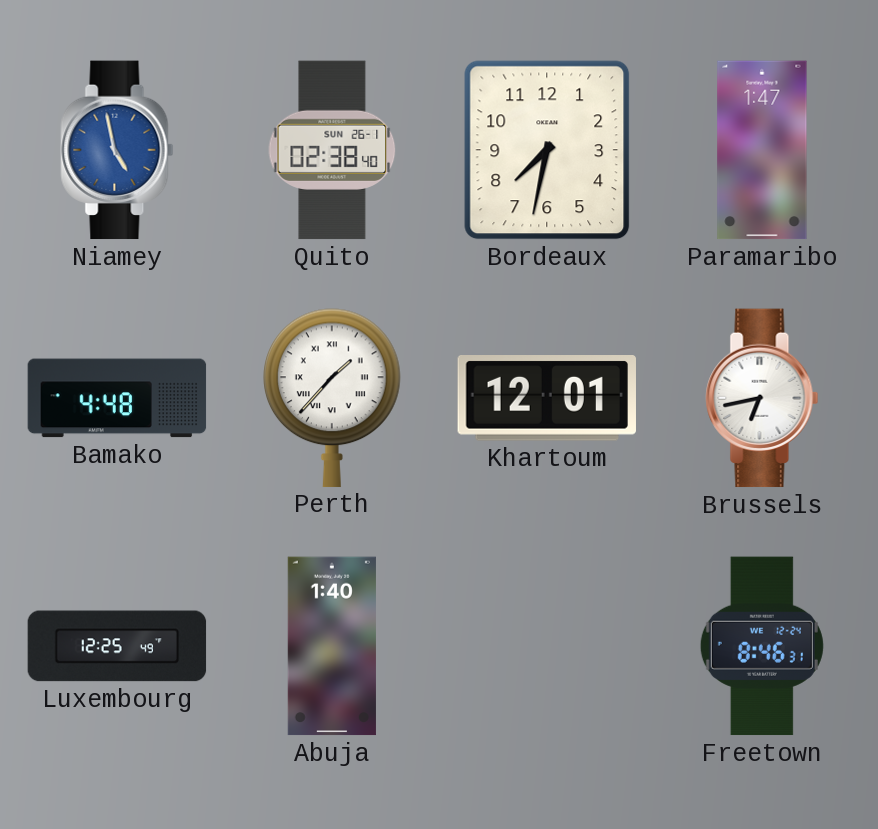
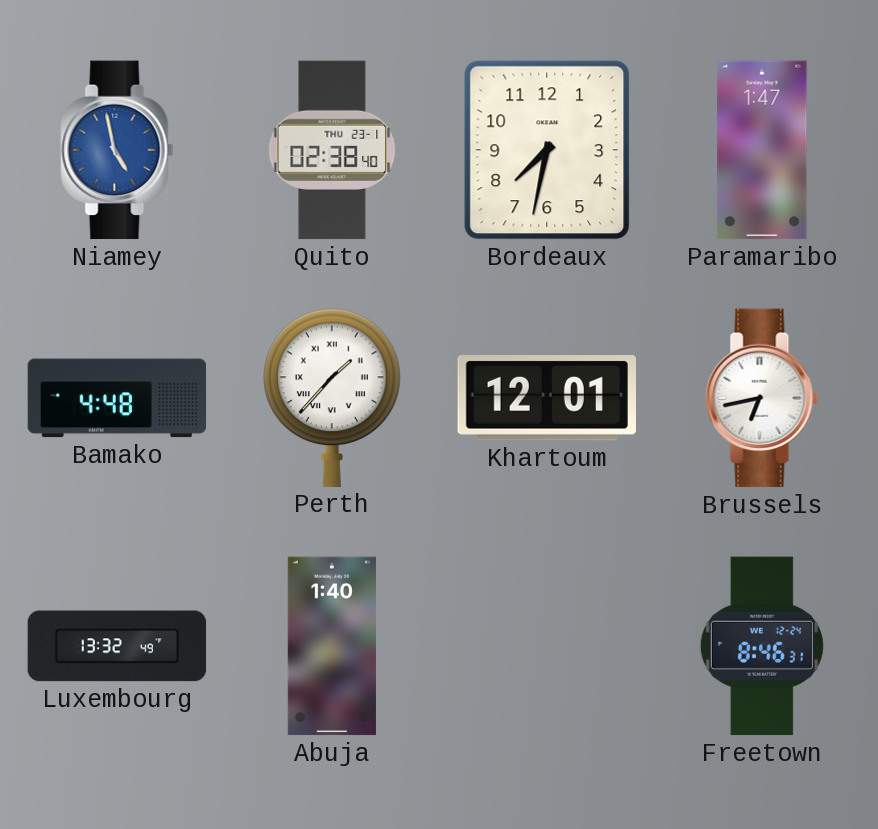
Quito date: SUN 26-1 -> THU 23-1 (332, 150)
Luxembourg: 12:25 -> 13:32 (117, 646)
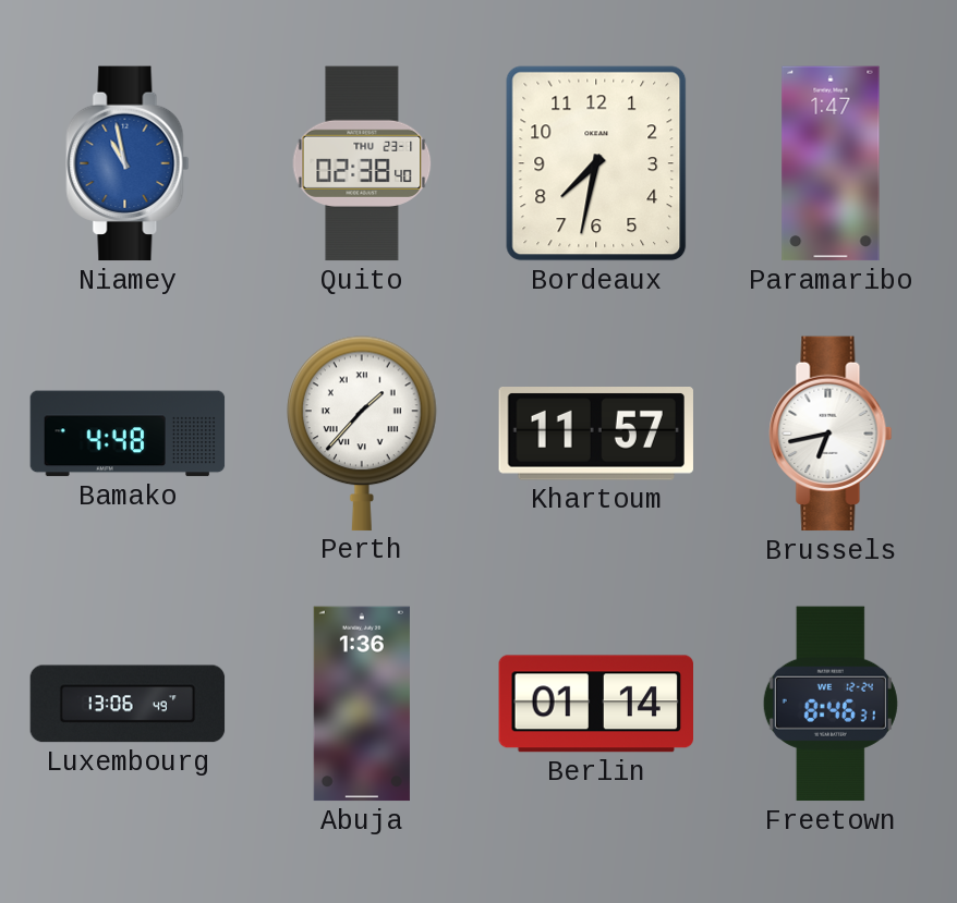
Niamey: 4:58 -> 10:58 (128, 163)
Khartoum: 12:01 -> 11:57 (596, 434)
Luxembourg: 13:32 -> 13:06 (128, 704)
Abuja: 1:40 -> 1:36 (362, 704)
Berlin: none -> 01:14 (596, 704)
